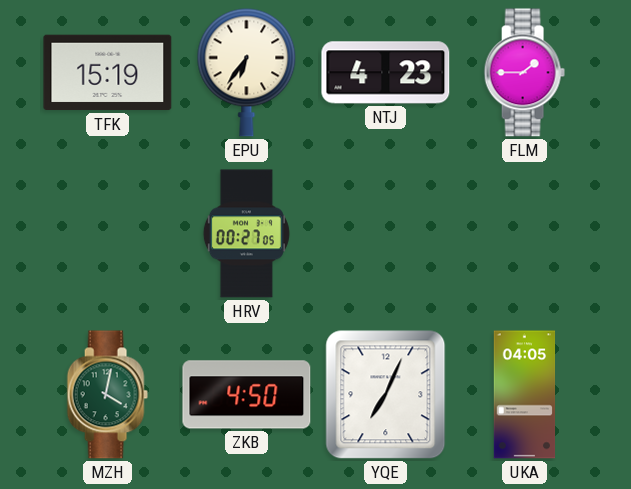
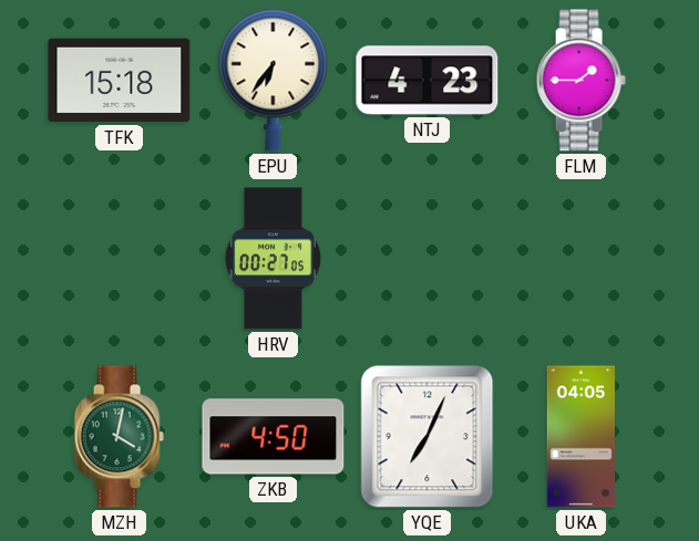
TFK: 15:19 -> 15:18 (120, 81)
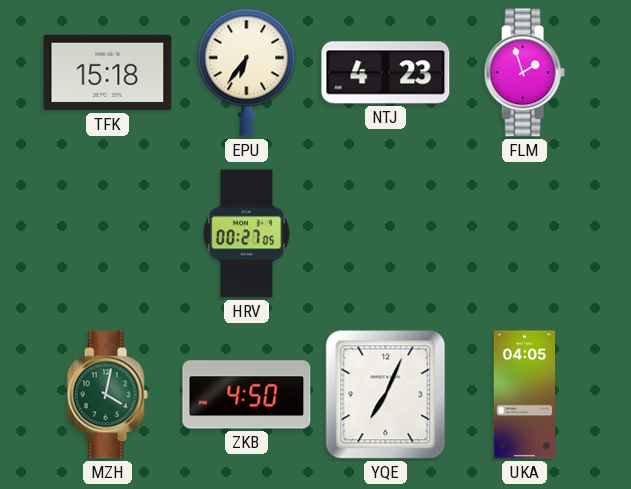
FLM: 1:45 -> 1:57 (524, 73)
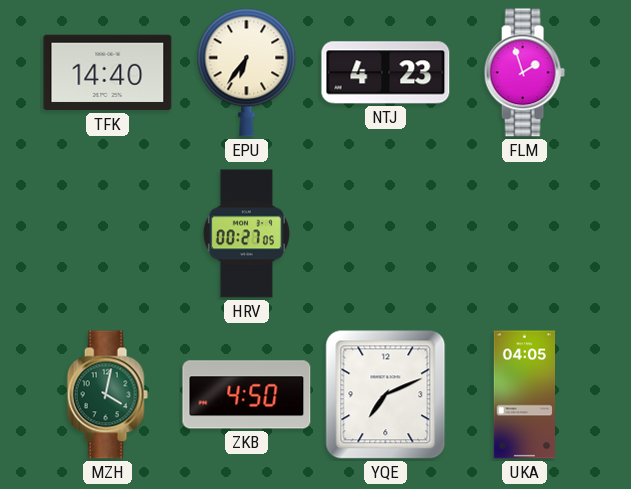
TFK: 15:18 -> 14:40 (108, 73)
YQE: 7:04 -> 7:11 (386, 395)
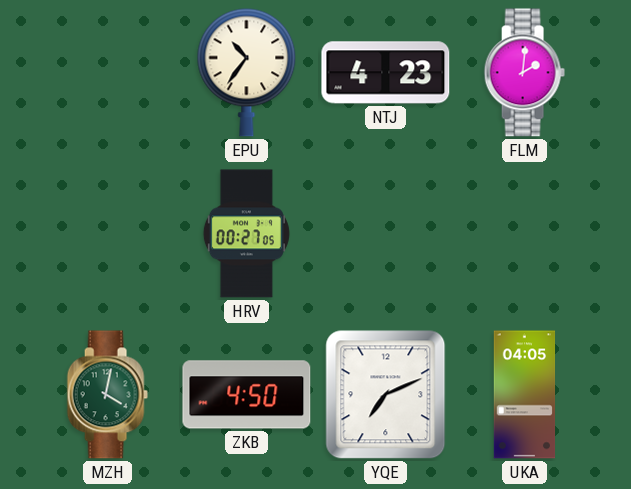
TFK: 14:40 -> none (108, 73)
EPU: 6:36 -> 10:36 (247, 72)
FLM: 1:57 -> 2:01 (524, 73)
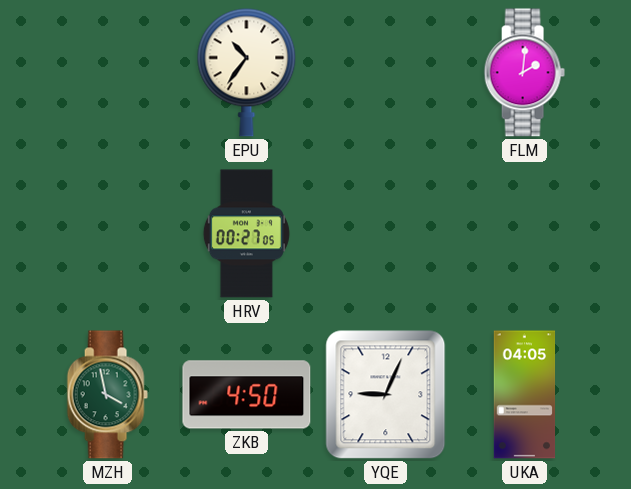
NTJ: 4:23 -> none (386, 73)
MZH: 4:02 -> 3:58 (107, 395)
YQE: 7:11 -> 9:04 (386, 395)
